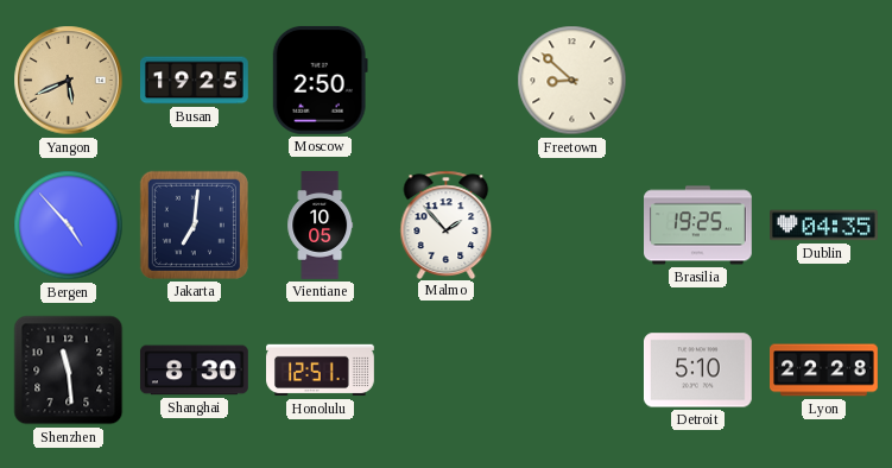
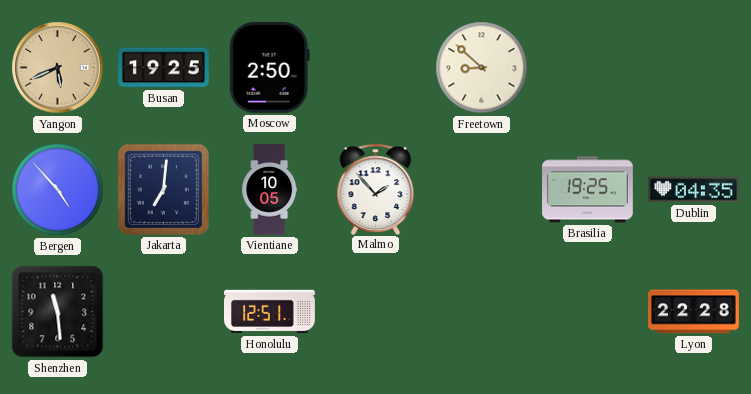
Shanghai: 8:30 -> none (194, 371)
Detroit: 5:10 -> none (697, 371)
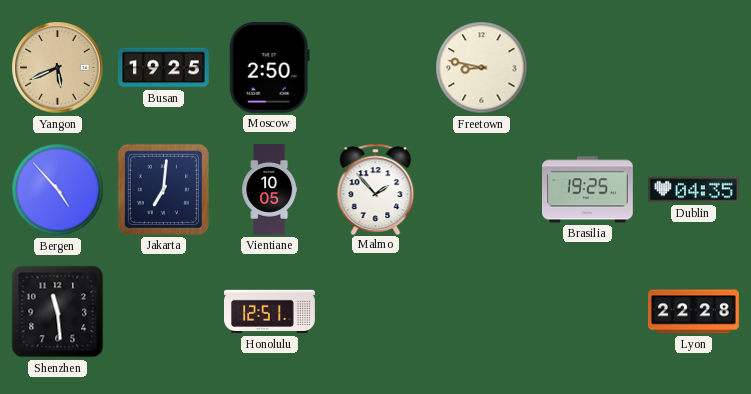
Freetown: 8:52 -> 8:47 (482, 68)
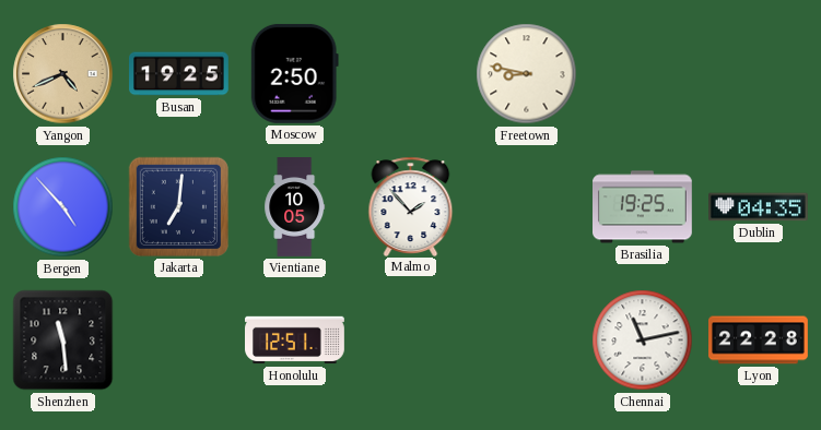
Yangon: 5:41 -> 4:41 (63, 74)
Chennai: none -> 11:13 (643, 341)
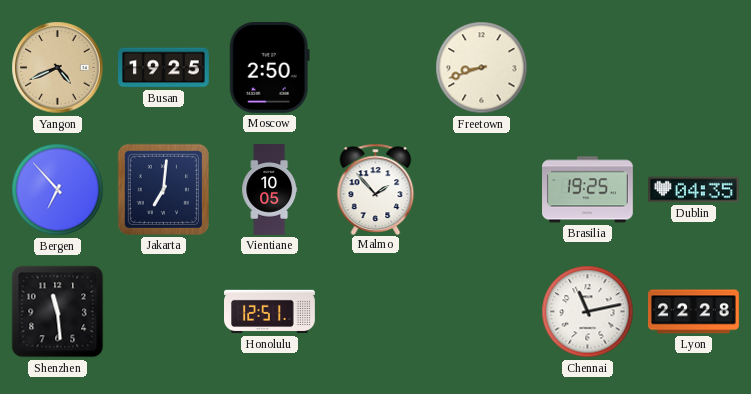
Freetown: 8:47 -> 8:42 (482, 68)
Bergen: 4:53 -> 6:53 (58, 190)
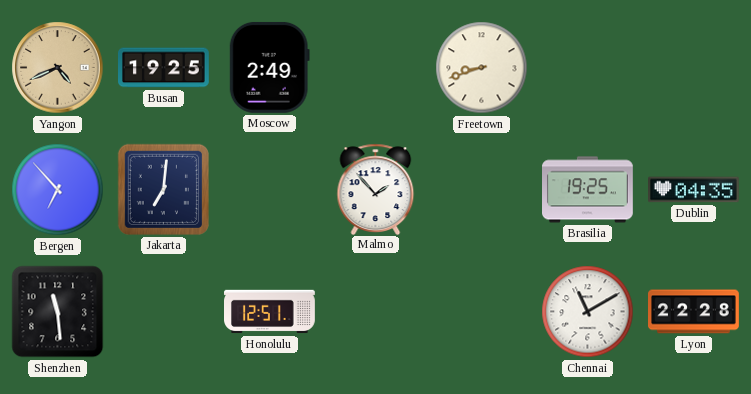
Moscow: 2:50 -> 2:49 (269, 67)
Vientiane: 10:05 -> none (270, 190)
Chennai: 11:13 -> 11:10 (588, 312)
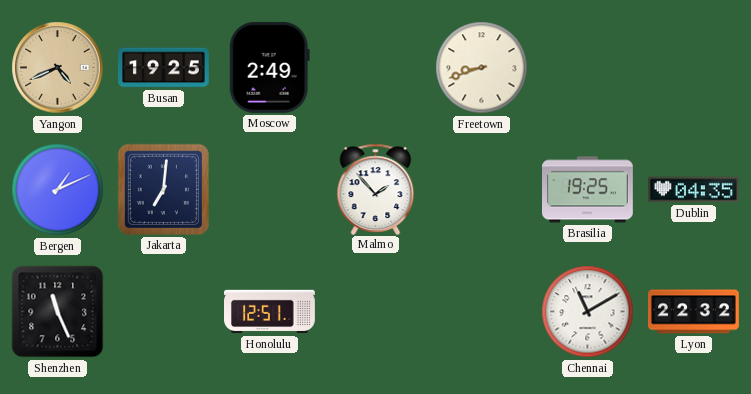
Bergen: 6:53 -> 1:11 (58, 190)
Shenzhen: 11:29 -> 11:26 (58, 312)
Lyon: 22:28 -> 22:32 (694, 312)
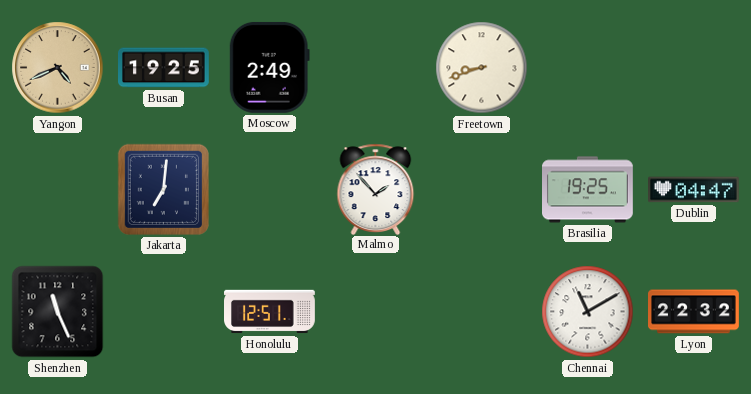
Bergen: 1:11 -> none (58, 190)
Dublin: 04:35 -> 04:47 (694, 190)
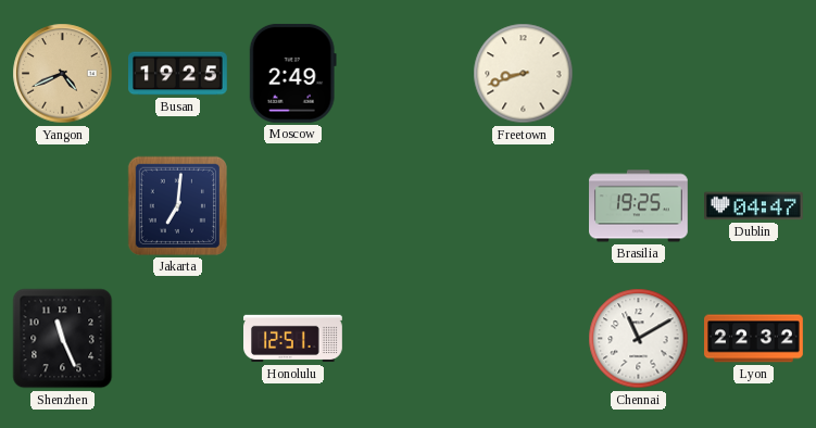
Malmo: 1:53 -> none (376, 189)
